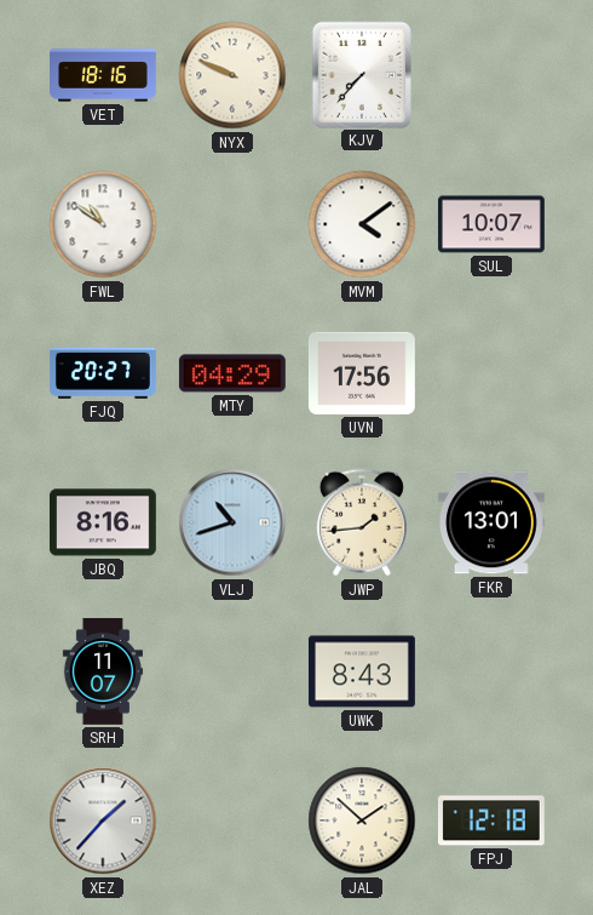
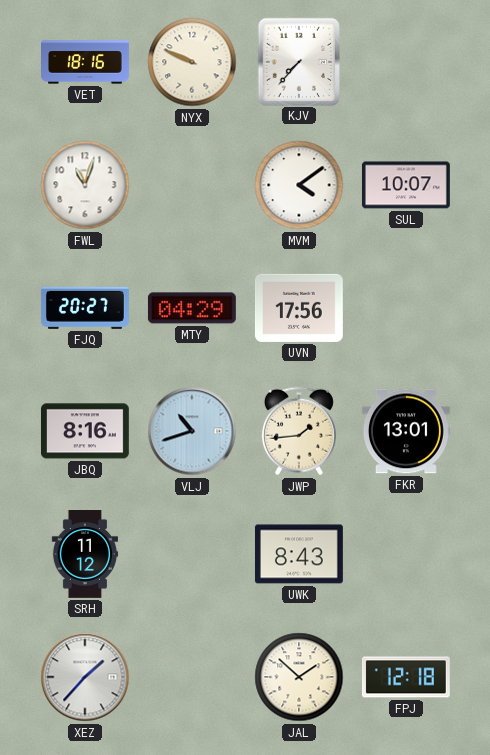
FWL: 10:51 -> 11:03 (85, 185)
SRH: 11:07 -> 11:12 (84, 555)
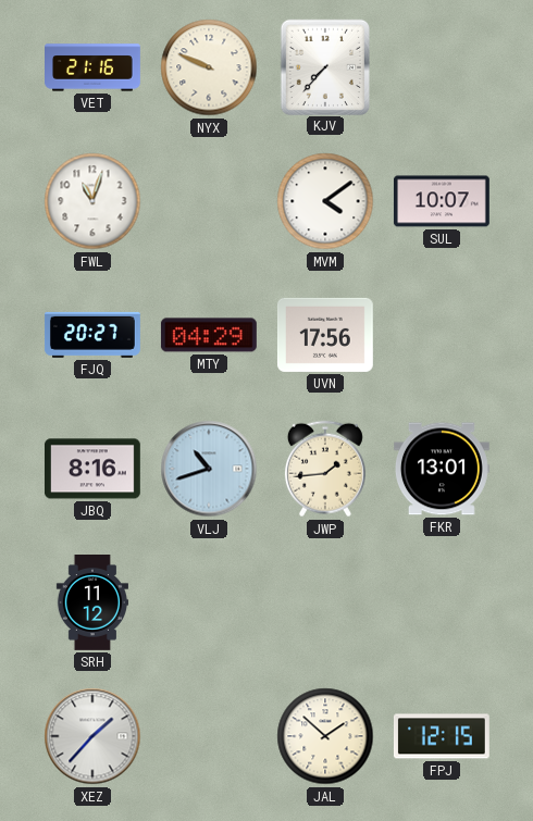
VET: 18:16 -> 21:16 (94, 67)
UWK: 8:43 -> none (299, 554)
FPJ: 12:18 -> 12:15 (442, 736)
